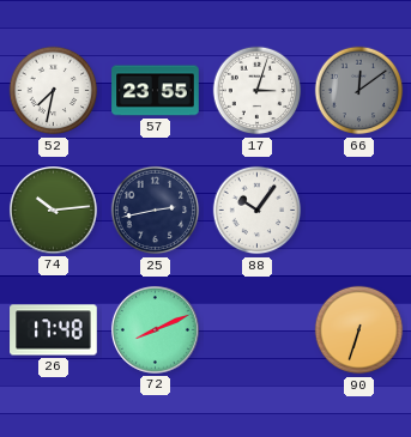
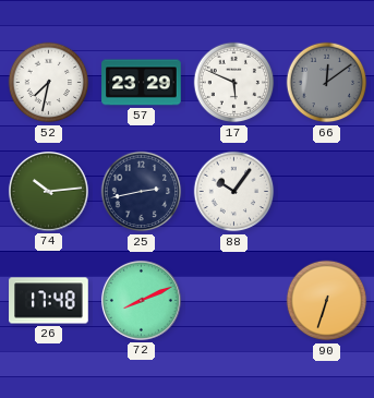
57: 23:55 -> 23:29 (142, 83)
17: 3:03 -> 5:49 (234, 83)
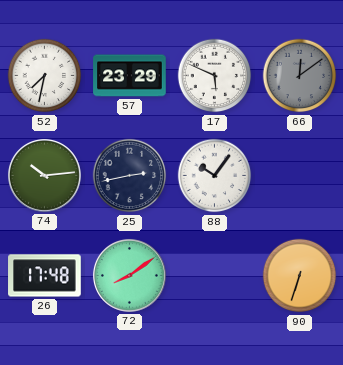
72: 8:11 -> 8:09 (129, 275)
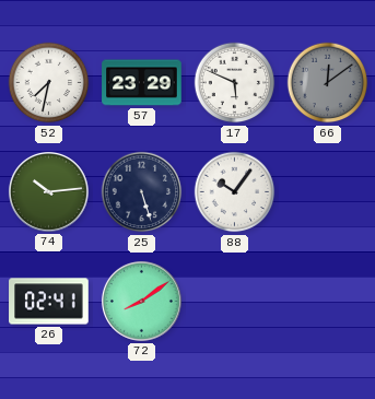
25: 2:43 -> 5:27 (142, 192)
26: 17:48 -> 02:41 (49, 302)
90: 6:33 -> none (300, 276)
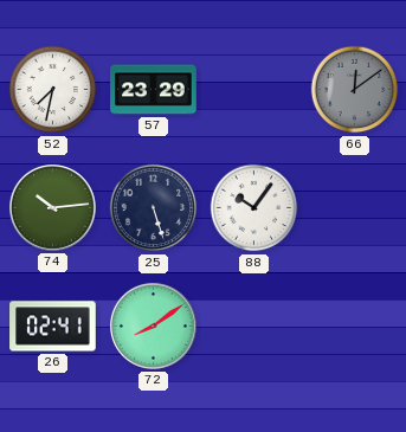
17: 5:49 -> none (235, 83)
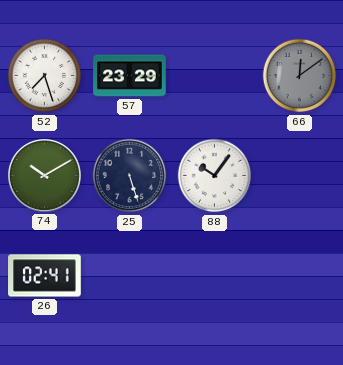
52: 7:32 -> 7:27 (45, 76)
74: 10:14 -> 10:10 (44, 175)
72: 8:09 -> none (153, 325)
